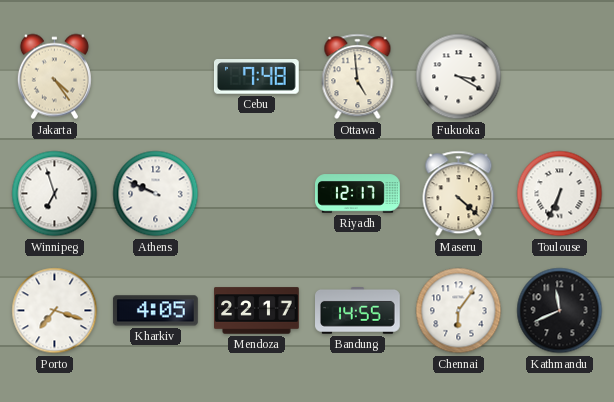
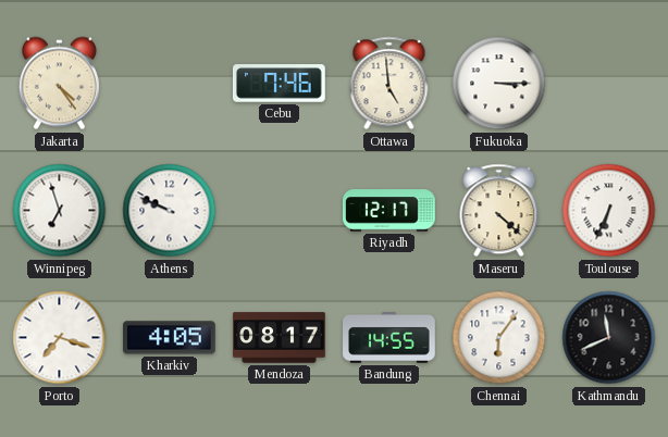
Cebu: 7:48 -> 7:46 (280, 84)
Fukuoka: 3:20 -> 3:15 (499, 84)
Mendoza: 22:17 -> 08:17 (280, 338)
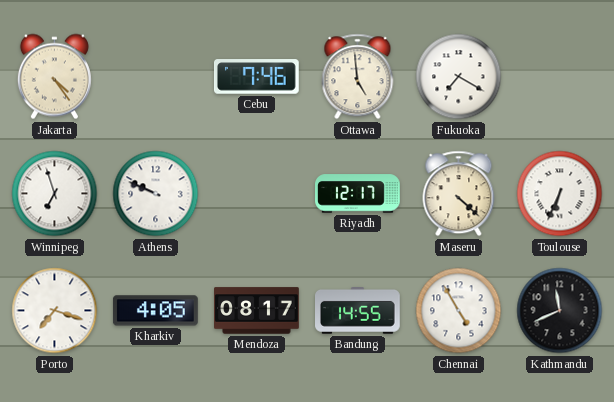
Fukuoka: 3:15 -> 7:20 (459, 77)
Chennai: 6:06 -> 4:55 (459, 311)
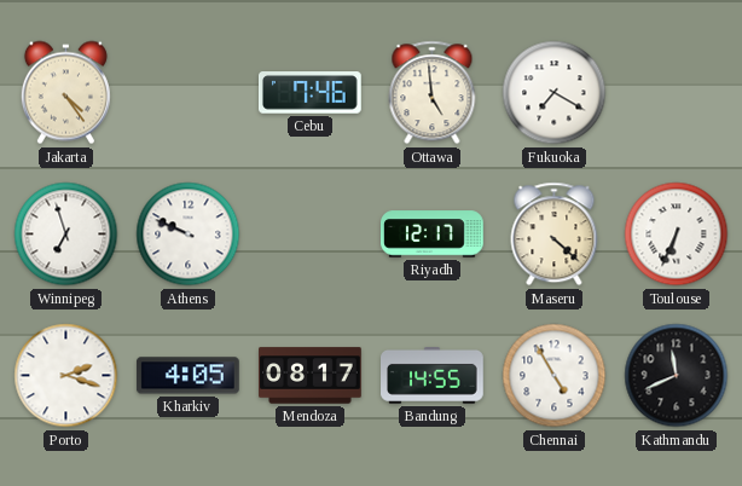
Porto: 7:18 -> 2:18 (66, 376)
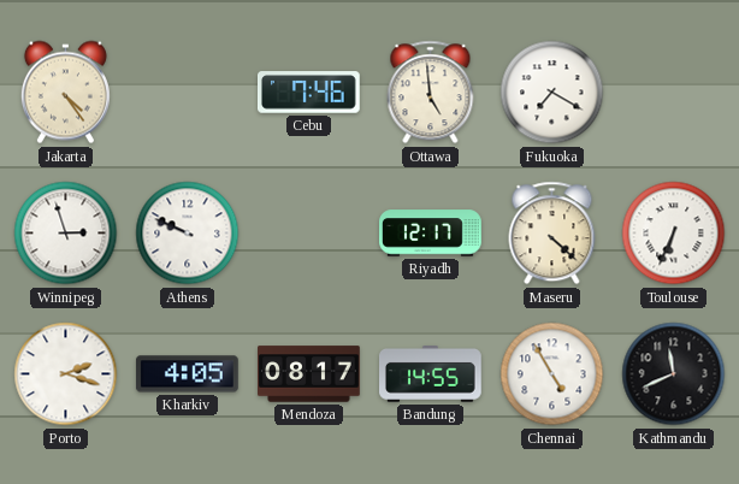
Winnipeg: 6:57 -> 2:57 (66, 234)
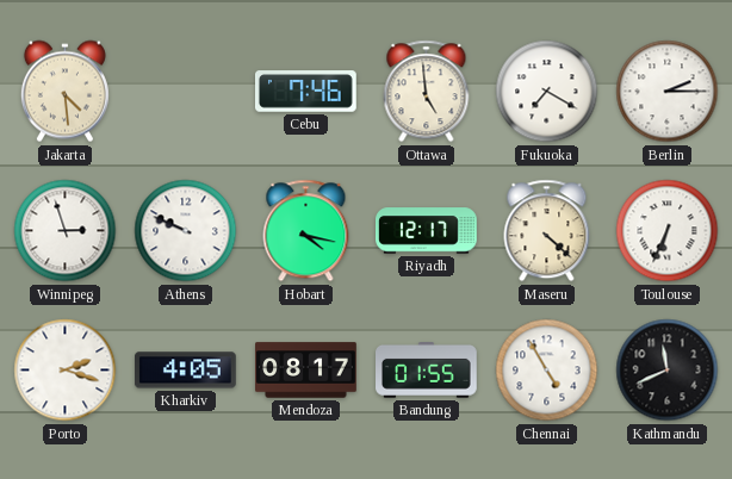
Jakarta: 4:24 -> 4:29 (64, 92)
Berlin: none -> 2:15 (668, 92)
Hobart: none -> 4:17 (306, 231)
Bandung: 14:55 -> 01:55 (427, 371)
